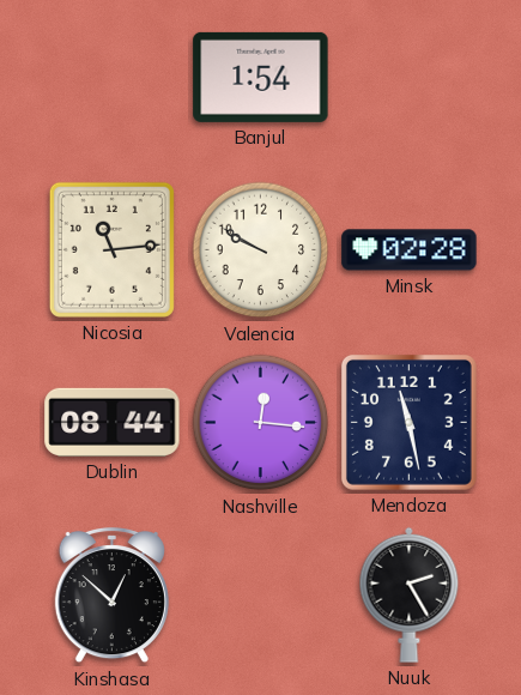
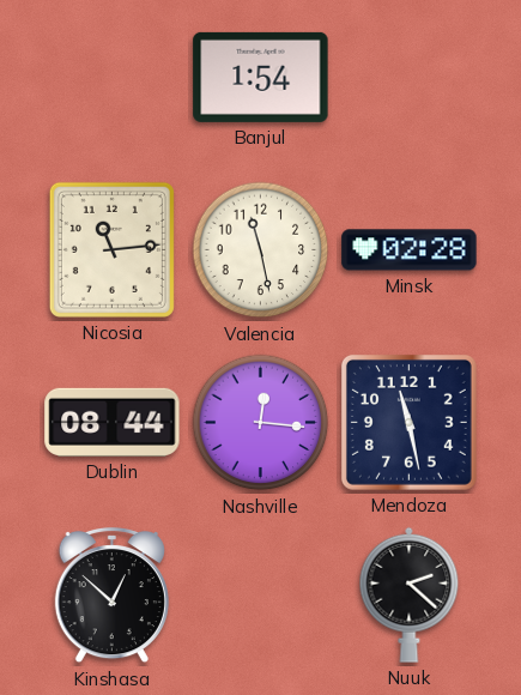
Valencia: 9:50 -> 11:28 (261, 250)
Nuuk: 2:25 -> 2:22 (410, 594)
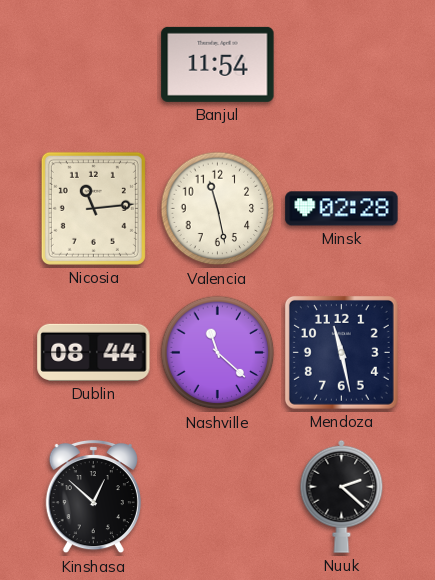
Banjul: 1:54 -> 11:54 (218, 64)
Nashville: 12:16 -> 11:22 (218, 353)
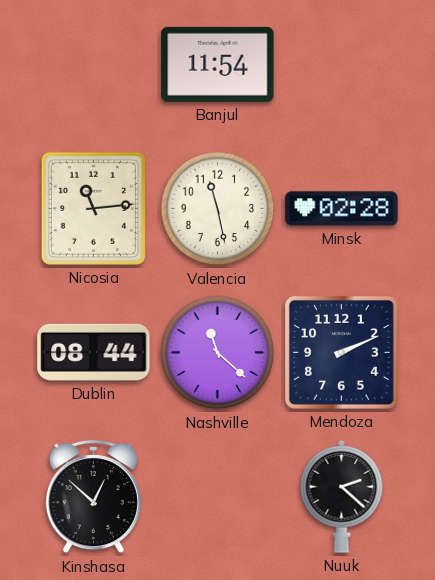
Mendoza: 11:28 -> 2:11 (341, 352)
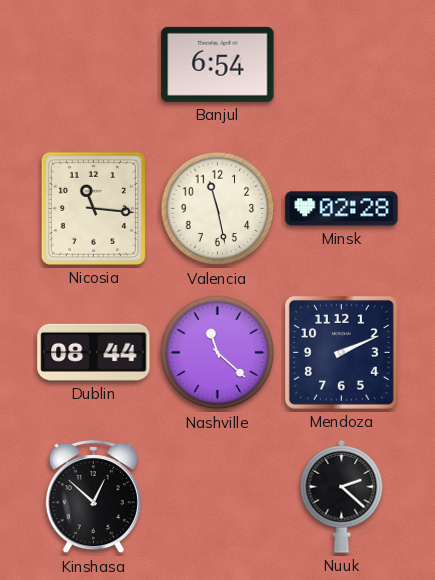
Banjul: 11:54 -> 6:54 (218, 64)
Nicosia: 11:14 -> 11:16 (93, 208)
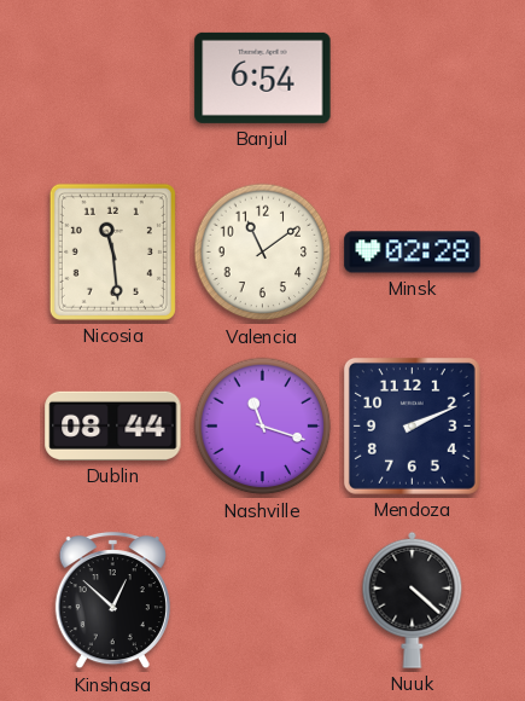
Nicosia: 11:16 -> 11:29 (112, 251)
Valencia: 11:28 -> 11:09 (263, 253)
Nashville: 11:22 -> 11:18 (263, 427)
Nuuk: 2:22 -> 4:22 (413, 599)
